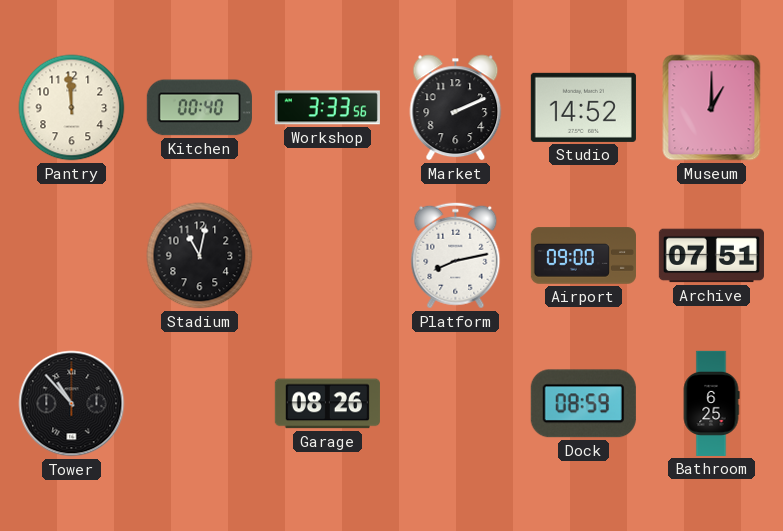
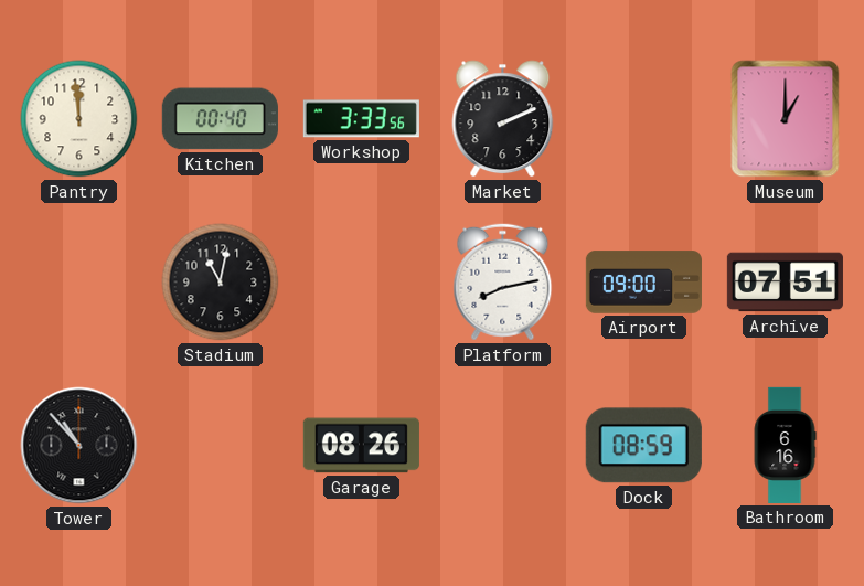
Studio: 14:52 -> none (583, 107)
Bathroom: 6:25 -> 6:16 (785, 445)
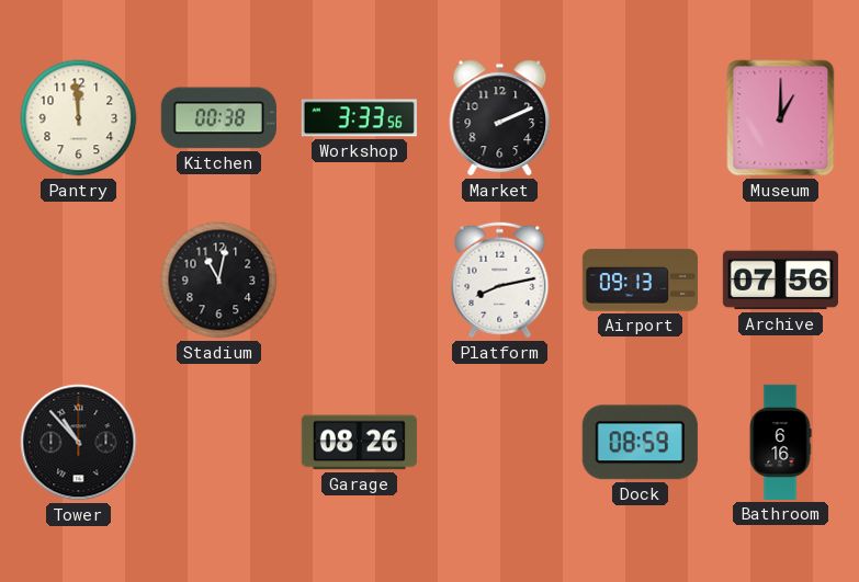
Kitchen: 00:40 -> 00:38 (218, 118)
Airport: 09:00 -> 09:13 (640, 281)
Archive: 07:51 -> 07:56 (780, 281)
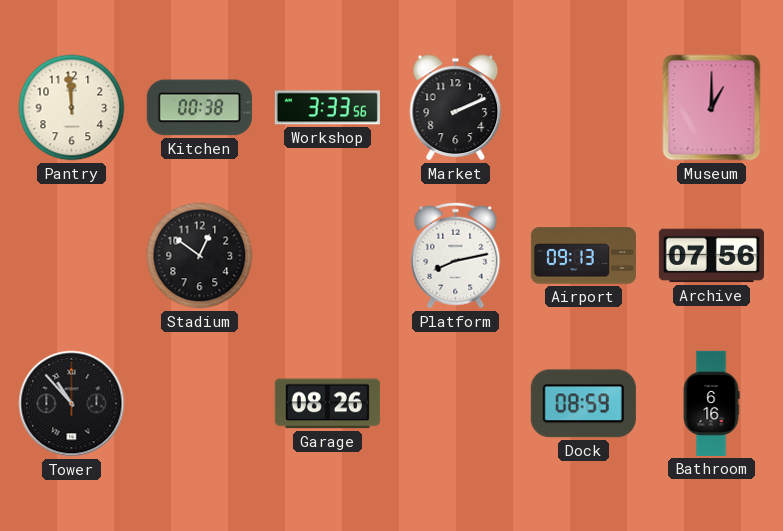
Stadium: 11:02 -> 12:51 (200, 256)
